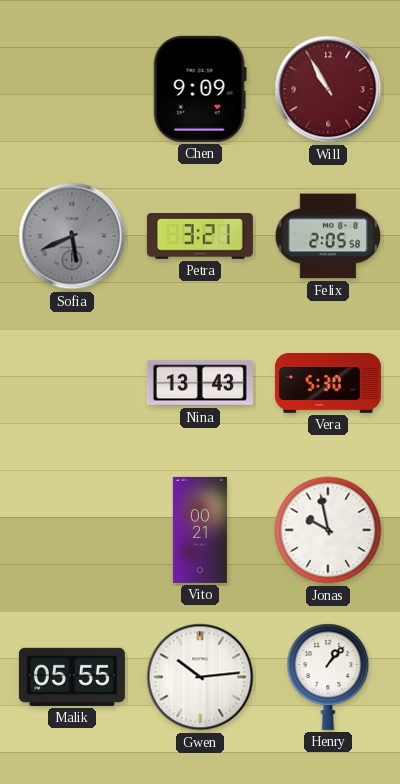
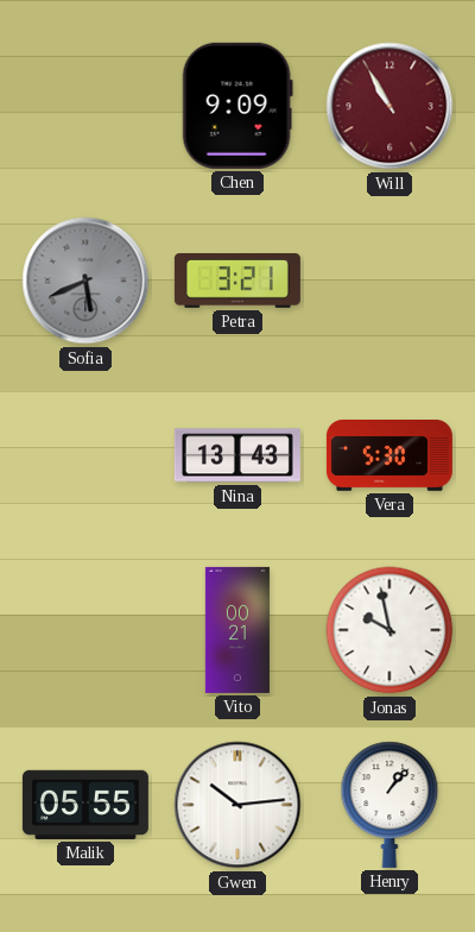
Felix: 2:05 -> none (328, 236)
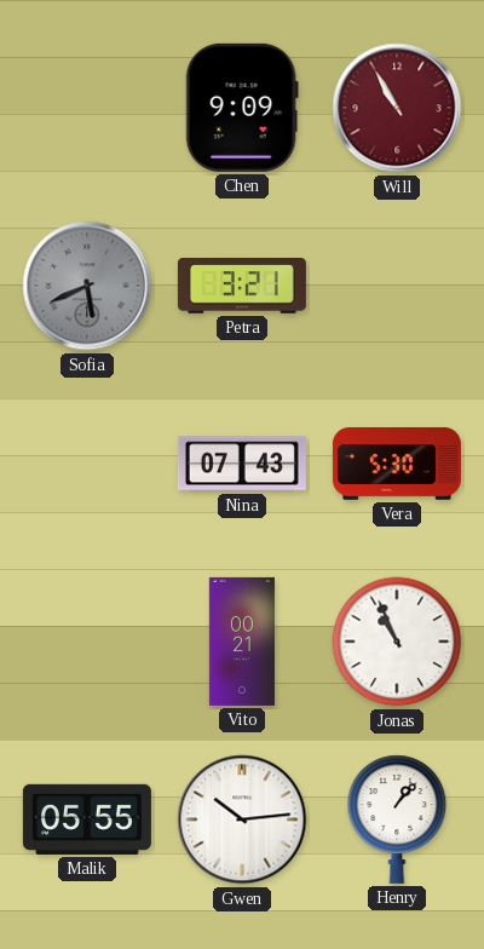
Nina: 13:43 -> 07:43 (242, 464)
Jonas: 9:58 -> 10:56 (397, 642)
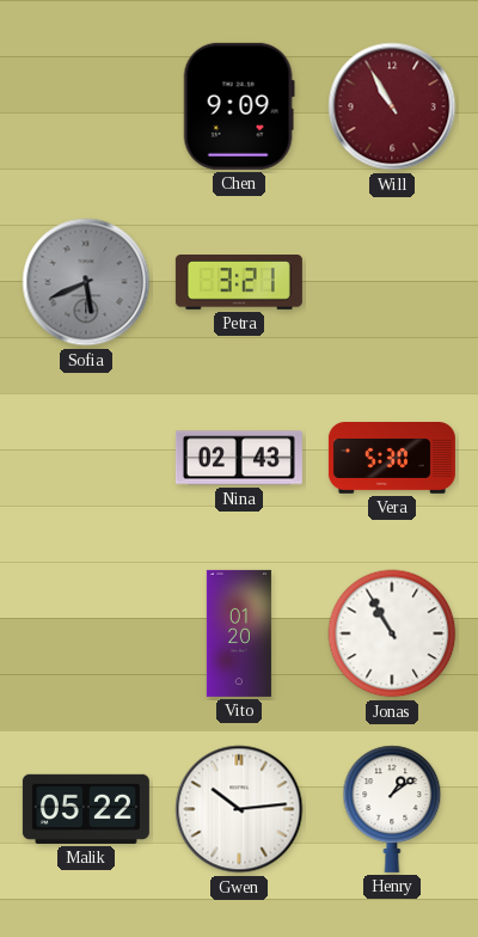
Nina: 07:43 -> 02:43 (239, 458)
Vito: 00:21 -> 01:20 (239, 633)
Jonas: 10:56 -> 10:55 (392, 633)
Malik: 05:55 -> 05:22 (86, 809)
Henry: 1:07 -> 1:09 (392, 809)
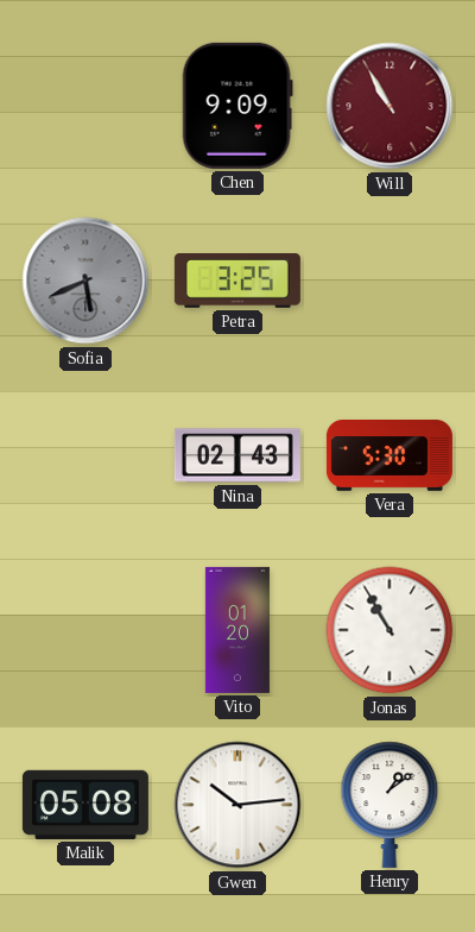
Petra: 3:21 -> 3:25 (237, 282)
Malik: 05:22 -> 05:08 (85, 805)
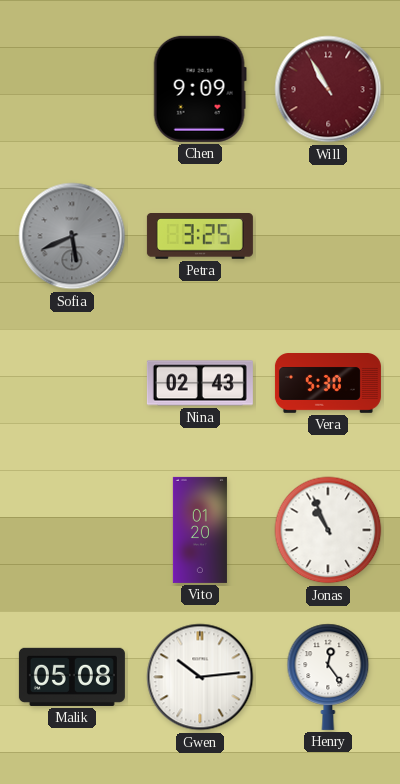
Jonas: 10:55 -> 10:56 (328, 530)
Henry: 1:09 -> 12:24 (328, 677)
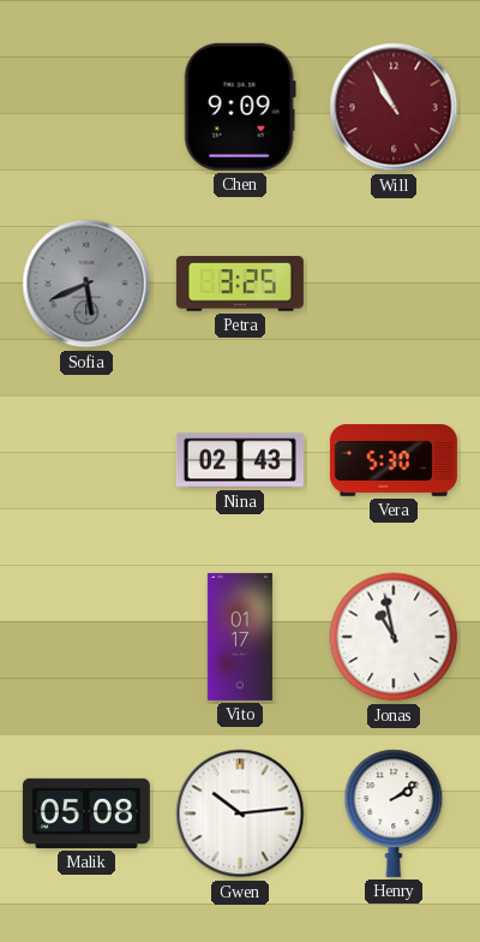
Vito: 01:20 -> 01:17 (240, 637)
Jonas: 10:56 -> 10:58 (394, 637)
Henry: 12:24 -> 2:09 (394, 813)
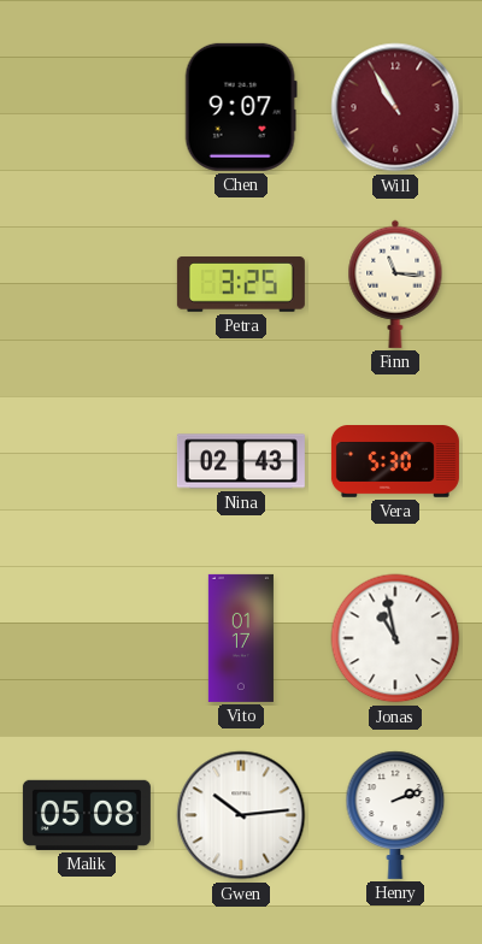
Chen: 9:09 -> 9:07 (241, 107)
Sofia: 5:41 -> none (86, 284)
Finn: none -> 11:16 (395, 284)
Henry: 2:09 -> 2:12 (395, 815)
